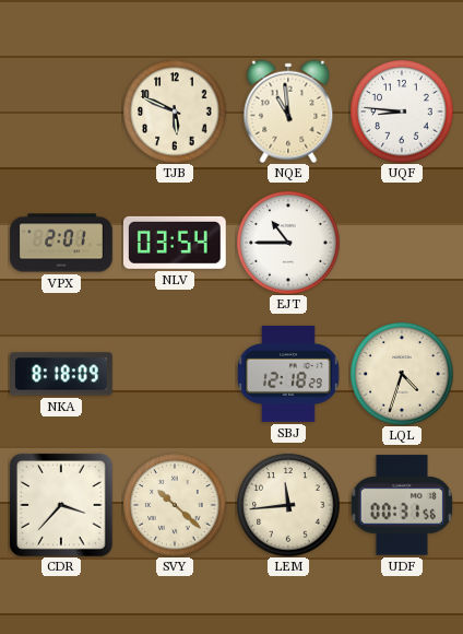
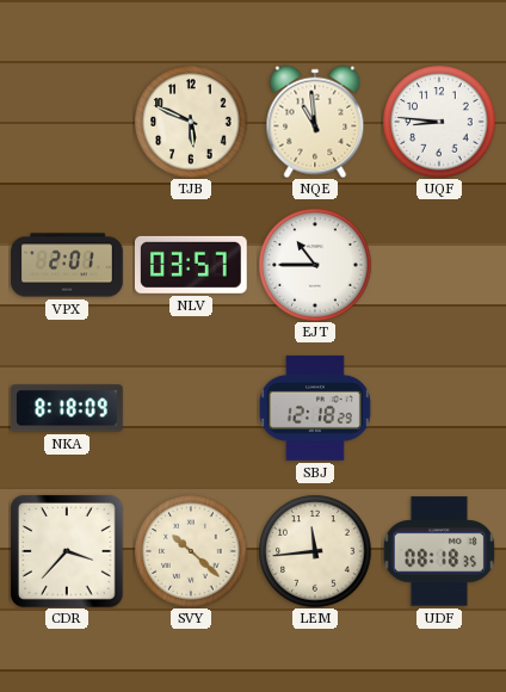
NLV: 03:54 -> 03:57 (191, 265)
LQL: 4:33 -> none (402, 374)
UDF: 00:31 -> 08:18 (439, 551)
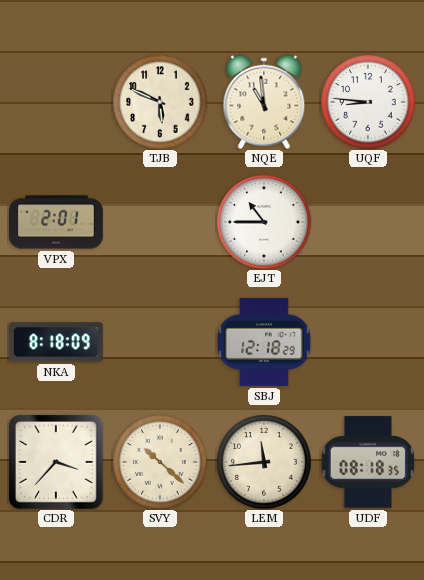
NLV: 03:57 -> none (191, 265)
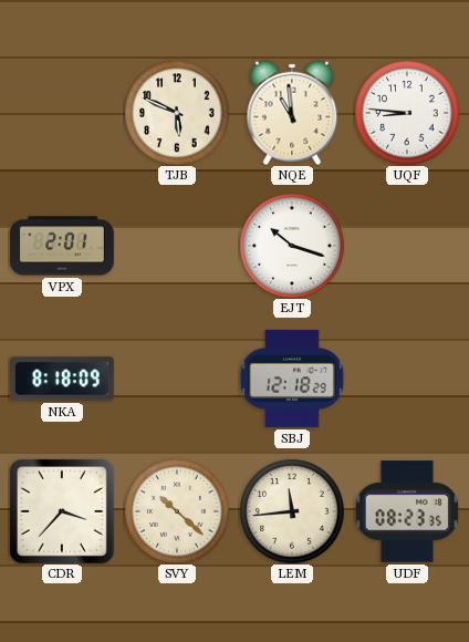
EJT: 10:45 -> 10:18 (292, 246)
UDF: 08:18 -> 08:23 (407, 511)
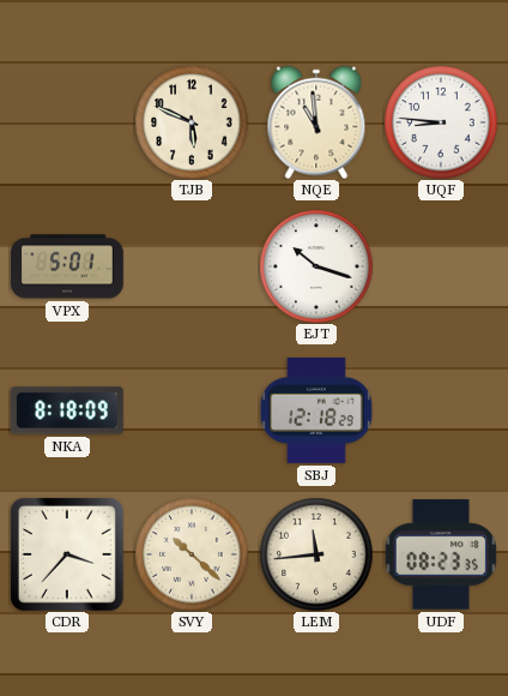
VPX: 2:01 -> 5:01 (67, 266)
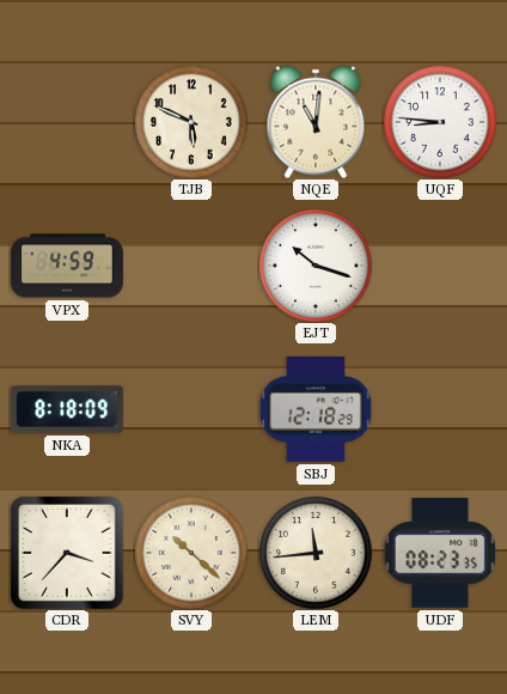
NQE: 10:59 -> 11:01 (316, 122)
VPX: 5:01 -> 4:59 (67, 266)
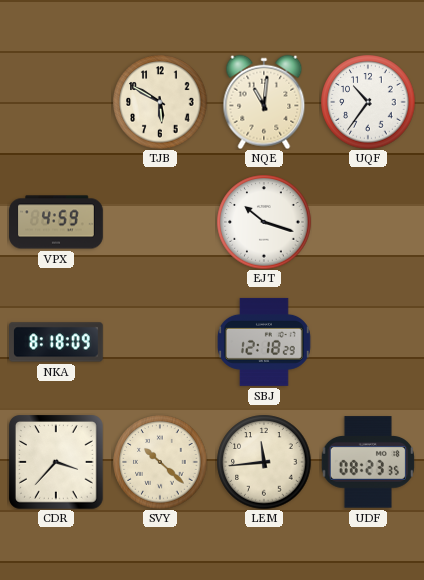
TJB: 5:49 -> 5:50 (160, 102)
UQF: 8:46 -> 10:36 (368, 102)
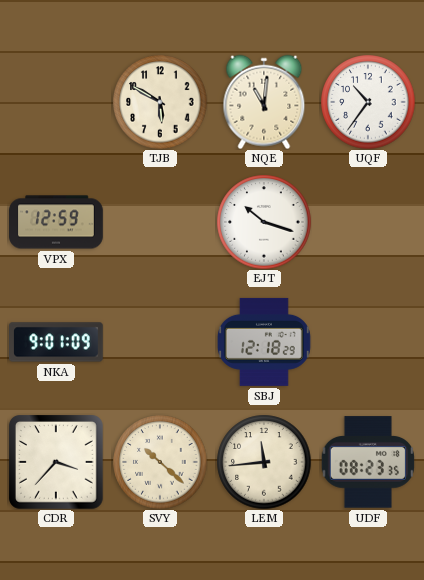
VPX: 4:59 -> 12:59 (56, 222)
NKA: 8:18 -> 9:01 (57, 342)
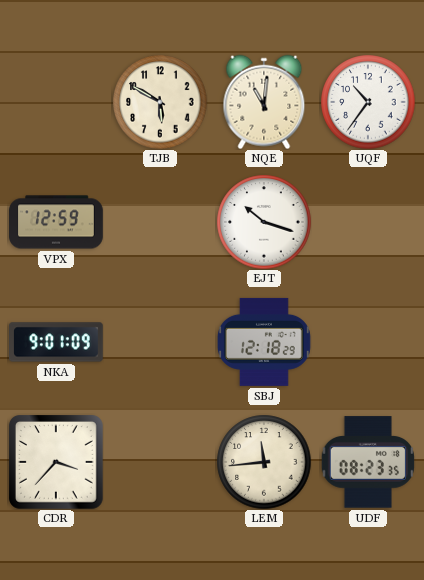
SVY: 10:22 -> none (160, 462)
